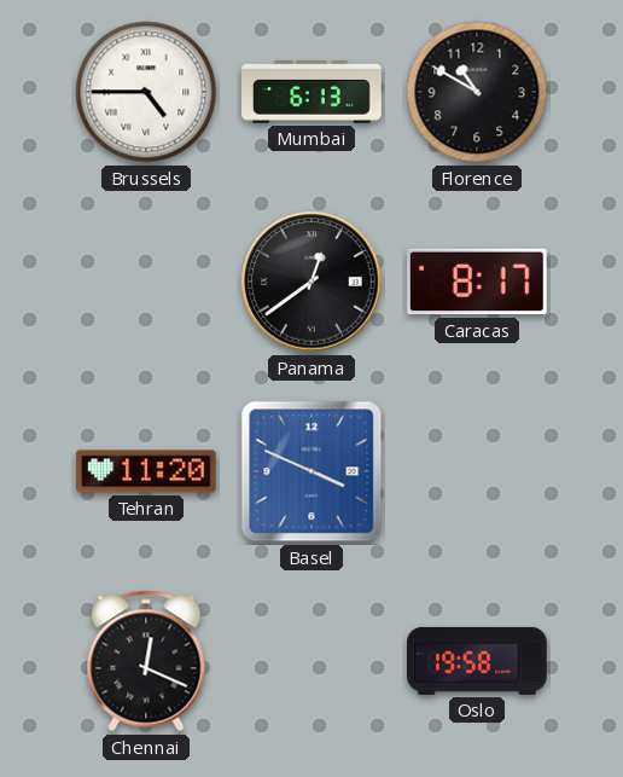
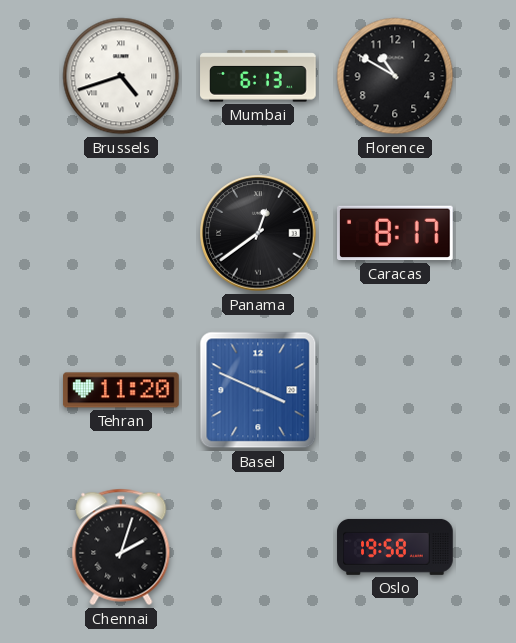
Brussels: 4:45 -> 4:42 (121, 76)
Chennai: 12:19 -> 2:03 (121, 547)
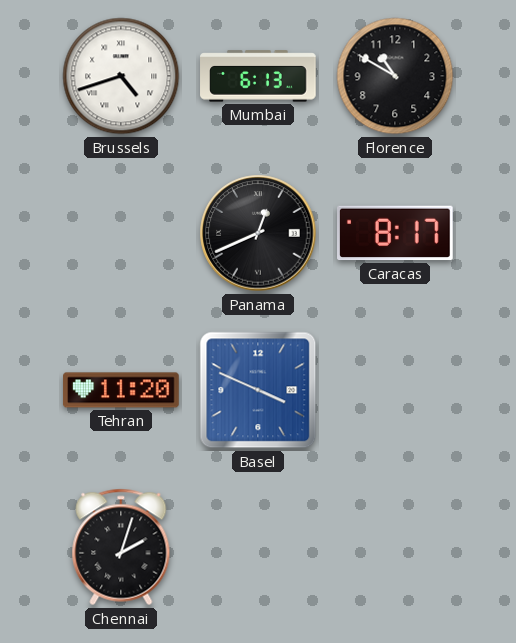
Panama: 12:39 -> 12:41 (258, 233)
Oslo: 19:58 -> none (395, 547)
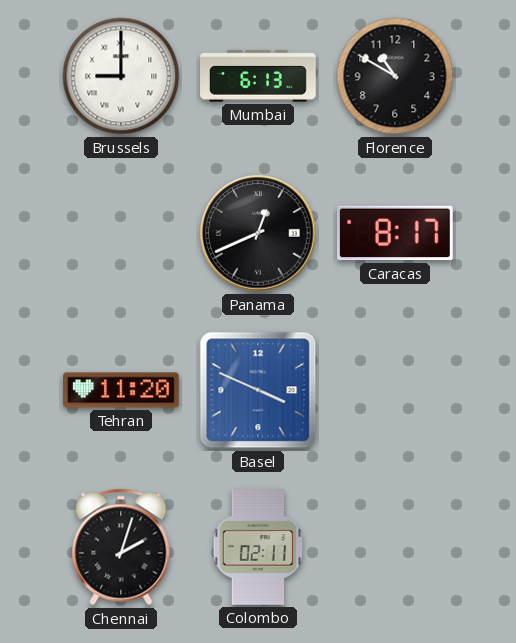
Brussels: 4:42 -> 9:00 (121, 76)
Colombo: none -> 02:11 (258, 547)
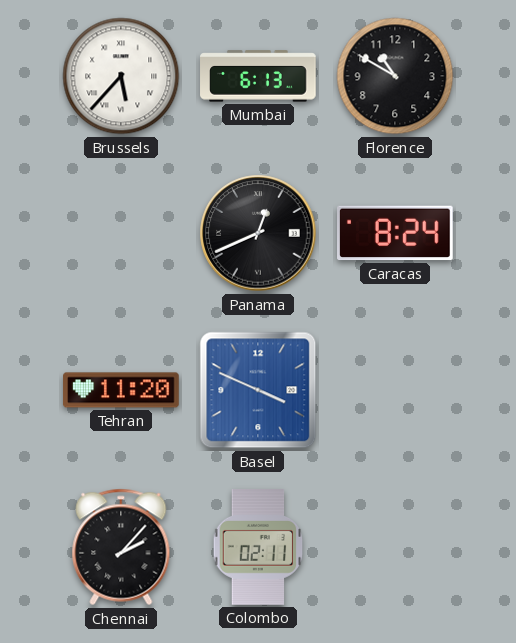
Brussels: 9:00 -> 5:37 (121, 76)
Caracas: 8:17 -> 8:24 (396, 233)
Chennai: 2:03 -> 2:07 (121, 547)
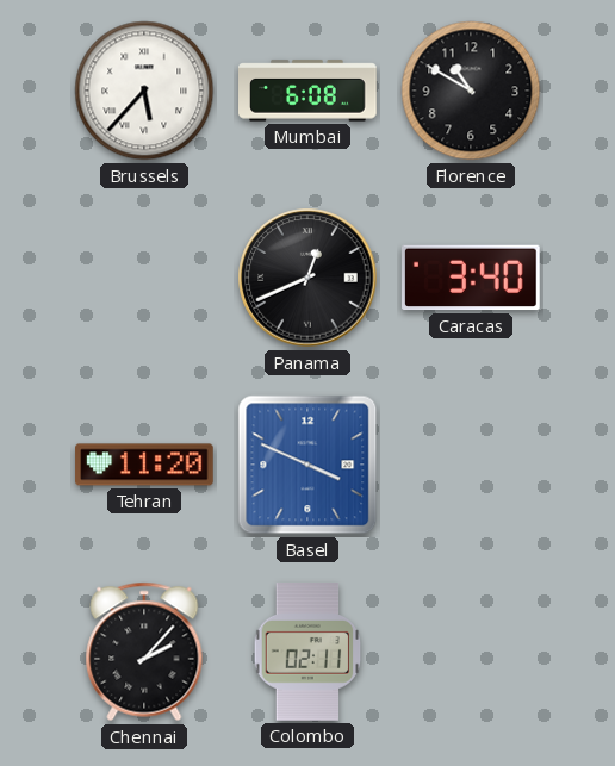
Mumbai: 6:13 -> 6:08 (307, 91)
Caracas: 8:24 -> 3:40 (472, 278)
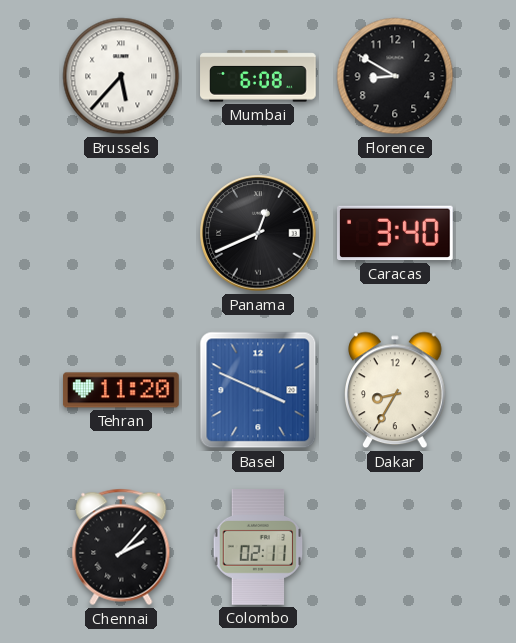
Florence: 10:50 -> 8:50 (395, 76)
Dakar: none -> 8:35 (396, 390)
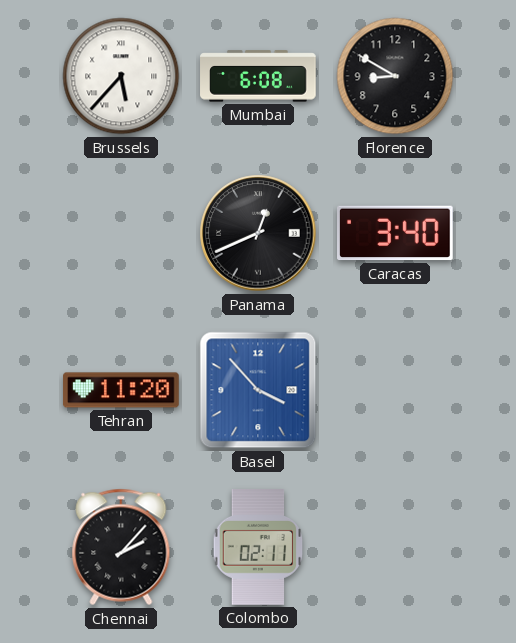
Basel: 3:49 -> 3:53 (258, 390)
Dakar: 8:35 -> none (396, 390)
